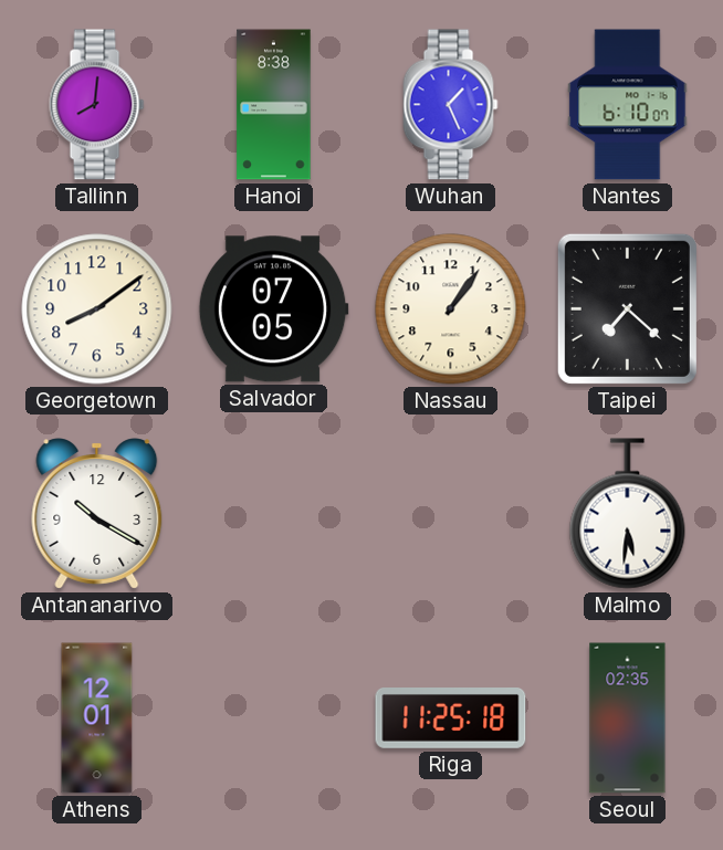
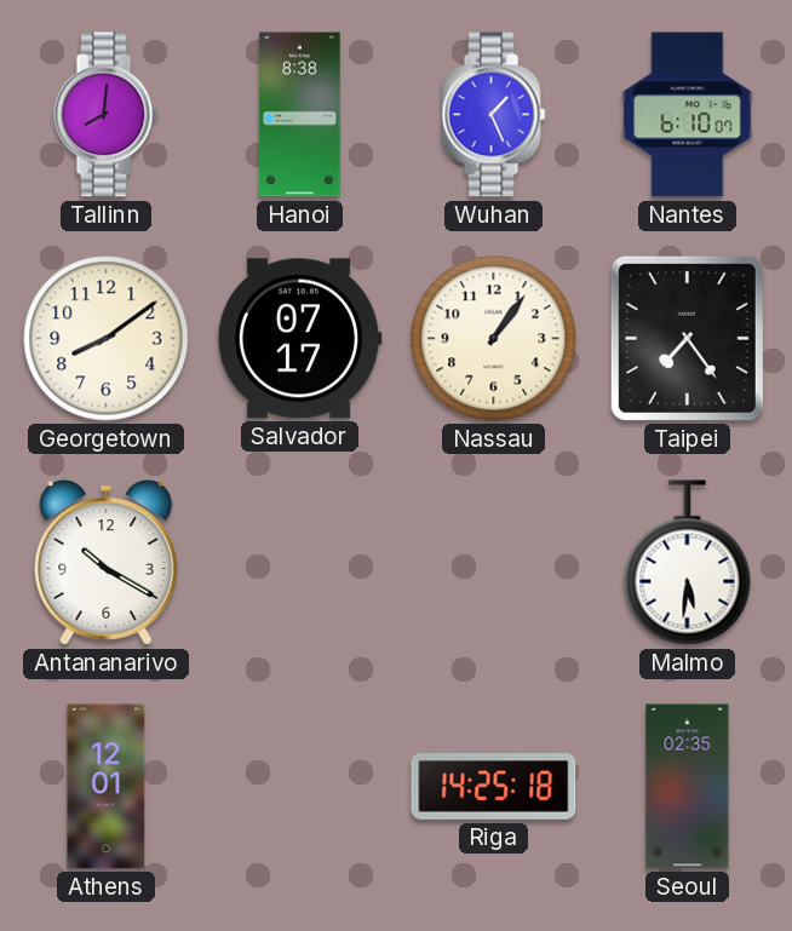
Salvador: 07:05 -> 07:17 (299, 339)
Taipei: 7:22 -> 7:24 (687, 338)
Riga: 11:25 -> 14:25 (494, 787)
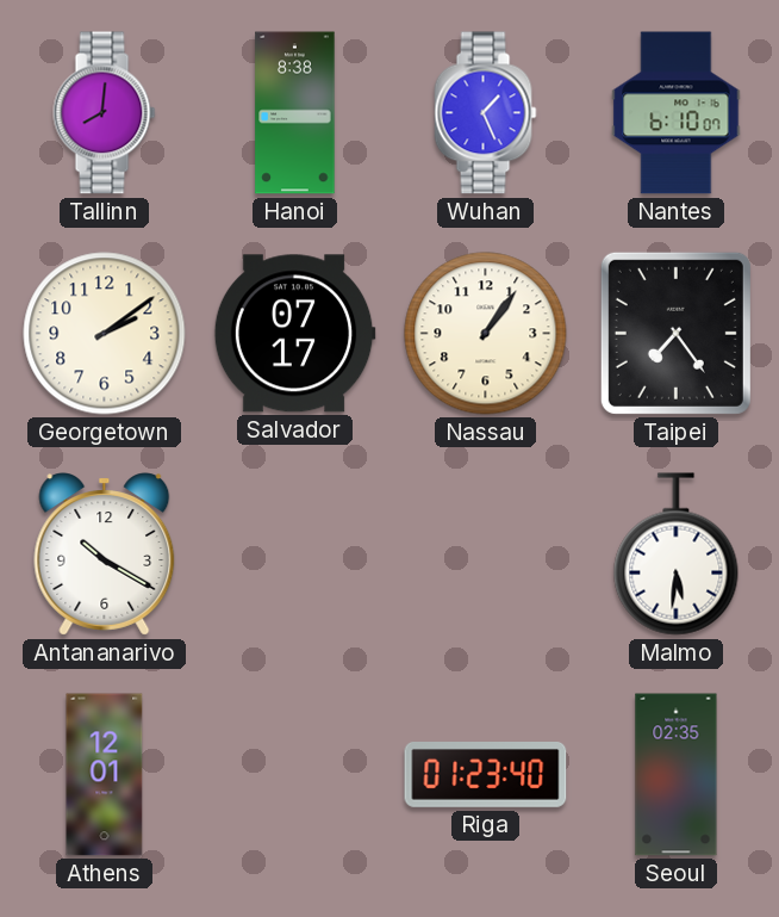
Georgetown: 8:09 -> 2:09 (105, 334)
Riga: 14:25 -> 01:23 (486, 775)
